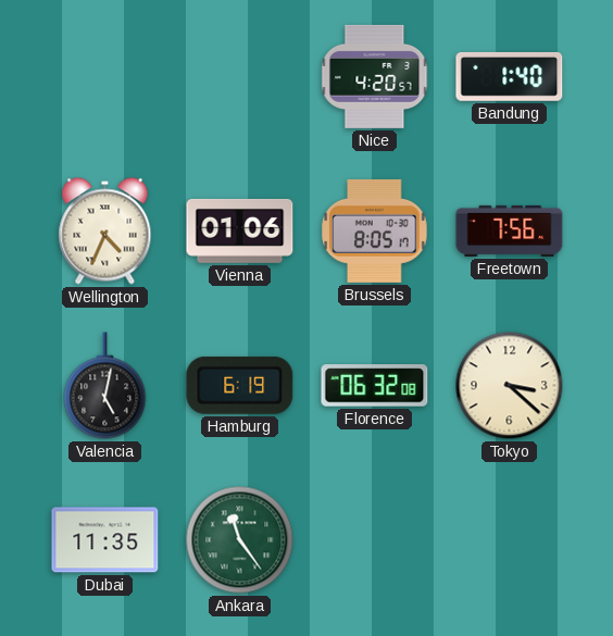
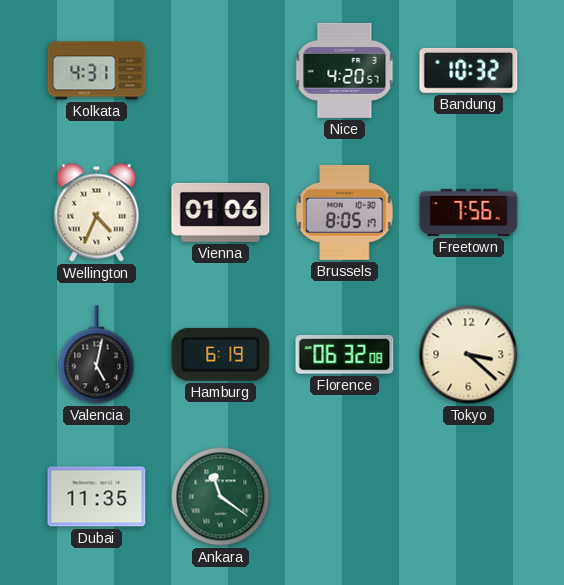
Kolkata: none -> 4:31 (97, 71)
Bandung: 1:40 -> 10:32 (469, 70)
Ankara: 11:24 -> 11:21 (221, 497)
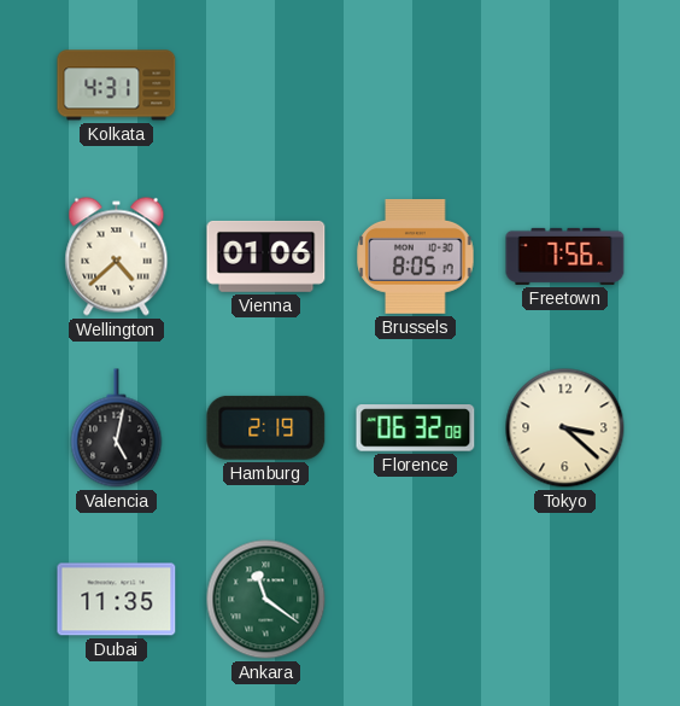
Nice: 4:20 -> none (345, 70)
Bandung: 10:32 -> none (469, 70)
Wellington: 4:34 -> 4:38 (117, 257)
Hamburg: 6:19 -> 2:19 (266, 427)
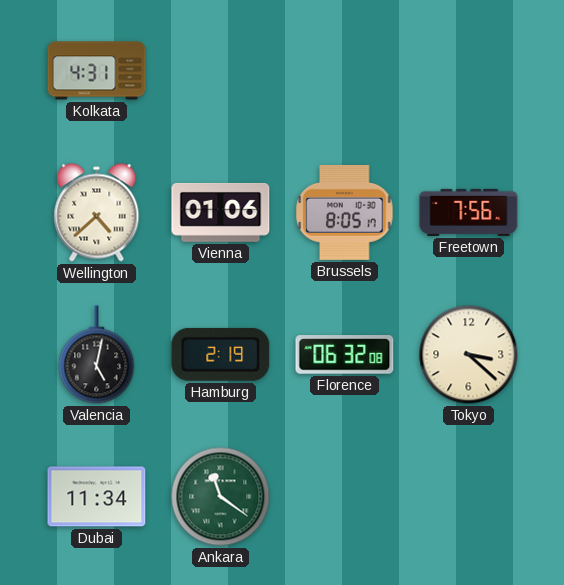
Dubai: 11:35 -> 11:34 (97, 497)
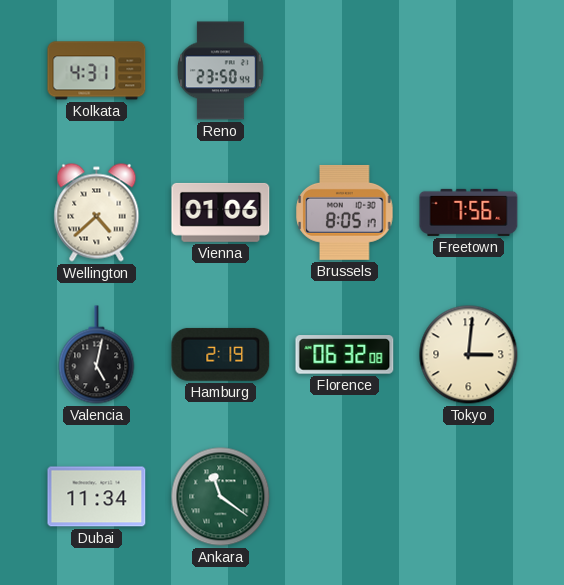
Reno: none -> 23:50 (221, 71)
Tokyo: 3:22 -> 3:01 (469, 355)
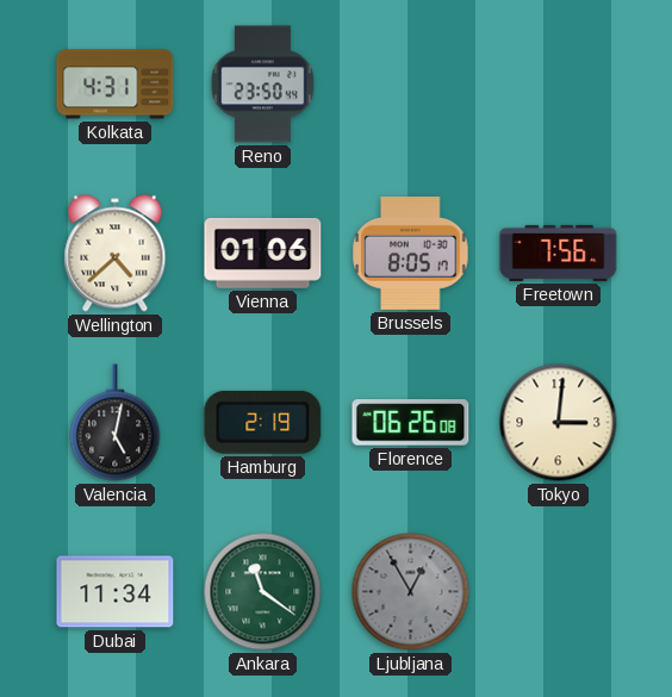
Florence: 06:32 -> 06:26 (411, 423)
Ljubljana: none -> 12:55 (411, 592)
